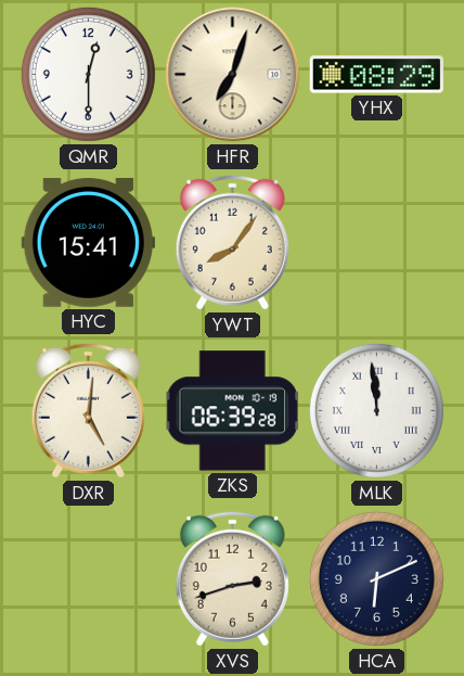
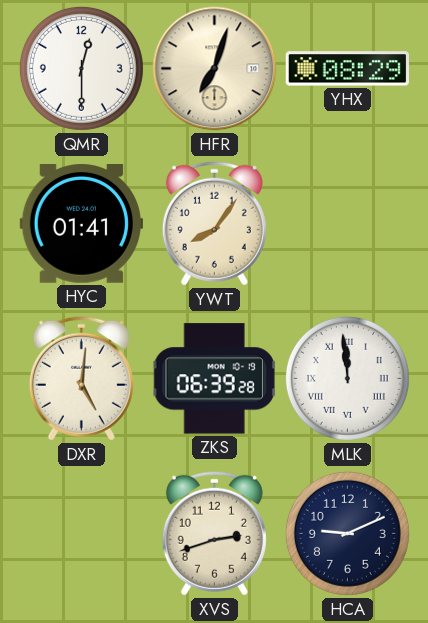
HYC: 15:41 -> 01:41 (81, 224)
HCA: 6:11 -> 9:11 (347, 533)
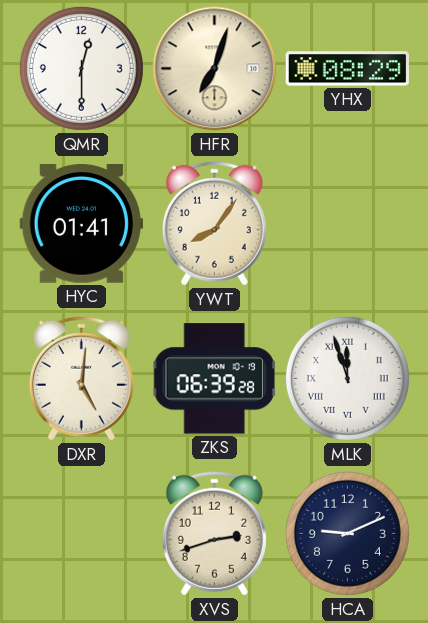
MLK: 11:59 -> 11:57 (347, 378)
